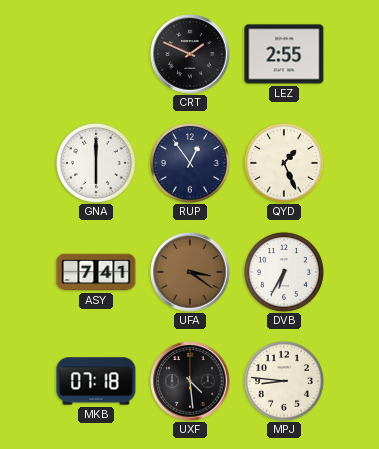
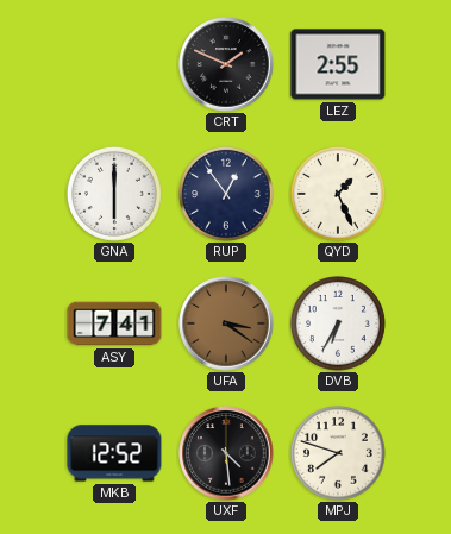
MKB: 07:18 -> 12:52 (114, 453)
MPJ: 8:46 -> 7:48 (338, 453)
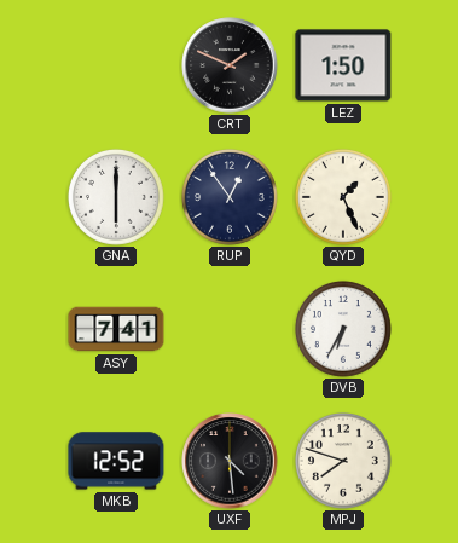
LEZ: 2:55 -> 1:50 (343, 65)
UFA: 3:21 -> none (226, 323)
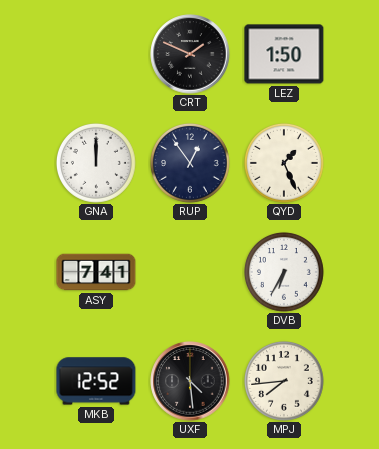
GNA: 6:00 -> 12:00 (96, 163)
MPJ: 7:48 -> 7:44 (284, 381)
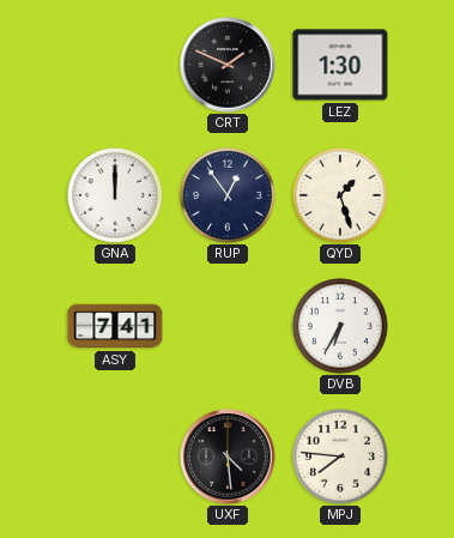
LEZ: 1:50 -> 1:30 (340, 65)
QYD: 1:26 -> 1:27 (340, 195)
MKB: 12:52 -> none (96, 381)
MPJ: 7:44 -> 7:46 (340, 457)
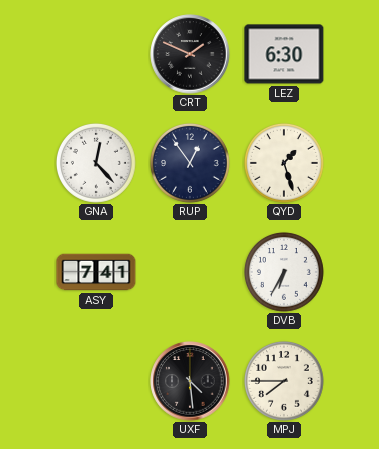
LEZ: 1:30 -> 6:30 (284, 54)
GNA: 12:00 -> 12:23 (96, 163)
MPJ: 7:46 -> 7:45 (284, 381)
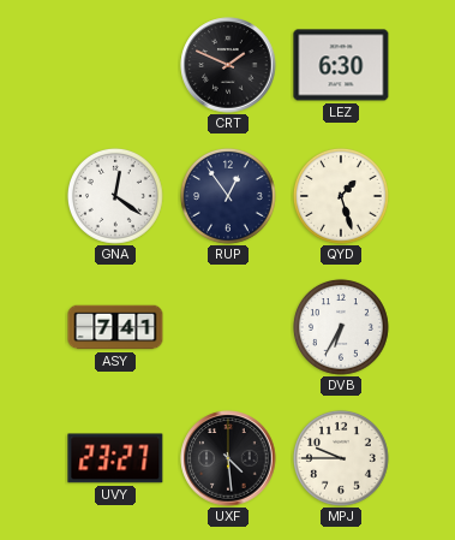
GNA: 12:23 -> 12:21 (115, 196)
UVY: none -> 23:27 (115, 458)
MPJ: 7:45 -> 9:45 (341, 458)
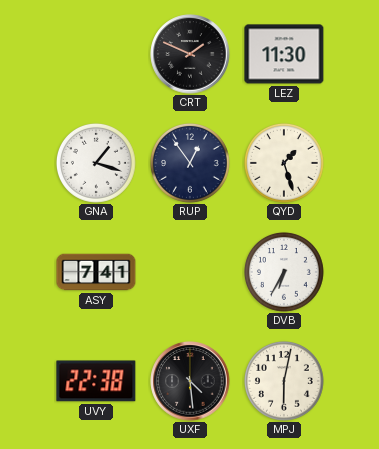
LEZ: 6:30 -> 11:30 (284, 54)
GNA: 12:21 -> 1:18 (96, 163)
UVY: 23:27 -> 22:38 (96, 381)
MPJ: 9:45 -> 6:02 (284, 381)
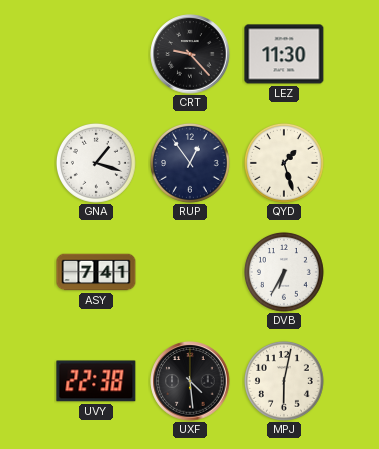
CRT: 1:49 -> 9:23 (190, 54)
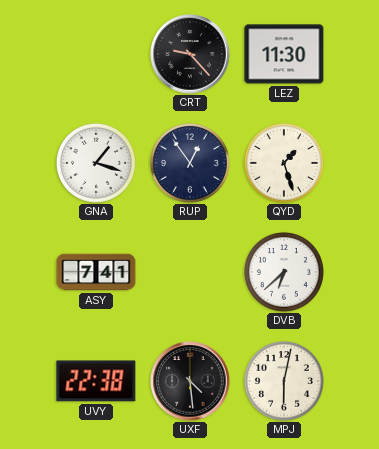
DVB: 6:35 -> 6:38 (284, 272)
